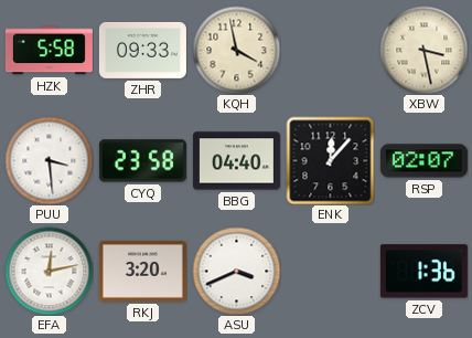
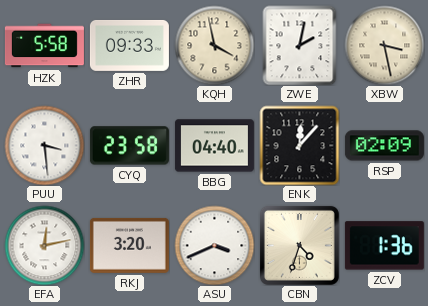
ZWE: none -> 2:02 (300, 45)
RSP: 02:07 -> 02:09 (384, 146)
CBN: none -> 4:33 (299, 245)
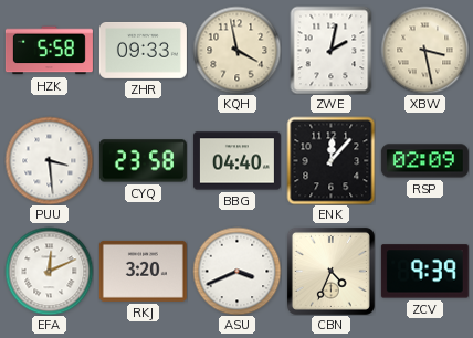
EFA: 12:13 -> 12:11 (49, 271)
CBN: 4:33 -> 4:34 (330, 271)
ZCV: 1:36 -> 9:39 (424, 272)
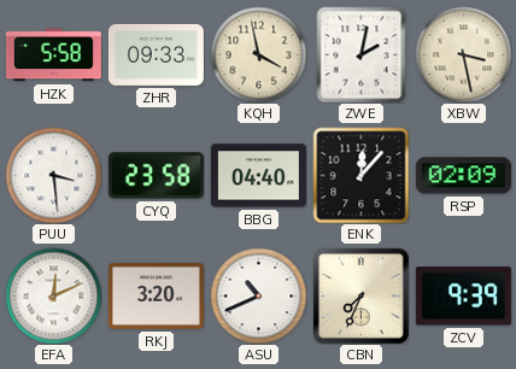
ASU: 3:41 -> 10:41 (258, 295)
CBN: 4:34 -> 7:34 (360, 295)
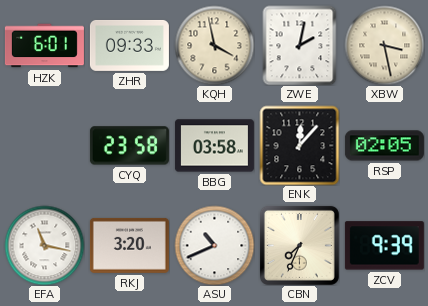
HZK: 5:58 -> 6:01 (44, 46)
PUU: 3:29 -> none (53, 175)
BBG: 04:40 -> 03:58 (214, 146)
RSP: 02:09 -> 02:05 (384, 146)
EFA: 12:11 -> 11:17 (44, 245)
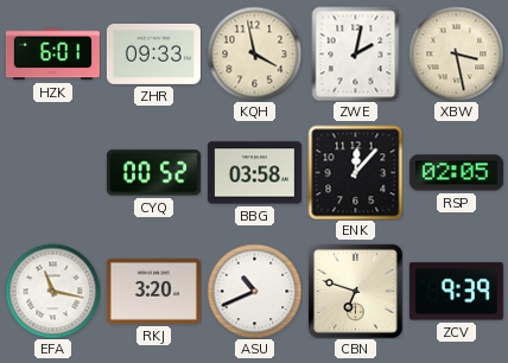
CYQ: 23:58 -> 00:52 (153, 173)
CBN: 7:34 -> 6:48 (355, 291)
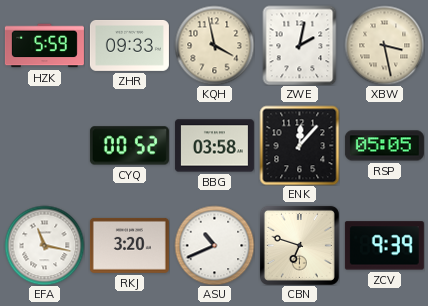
HZK: 6:01 -> 5:59 (44, 46)
RSP: 02:05 -> 05:05 (384, 146)
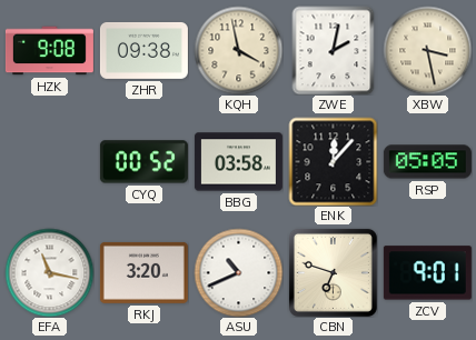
HZK: 5:59 -> 9:08 (49, 51)
ZHR: 09:33 -> 09:38 (143, 50)
ZCV: 9:39 -> 9:01 (427, 273)
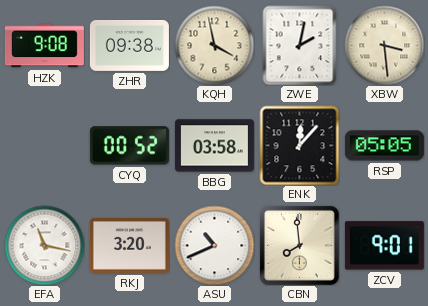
XBW: 3:28 -> 3:29 (384, 45)
CBN: 6:48 -> 7:59 (299, 245)
